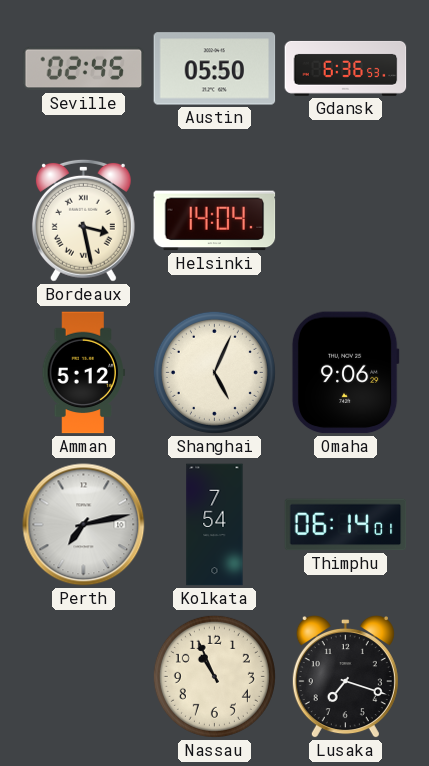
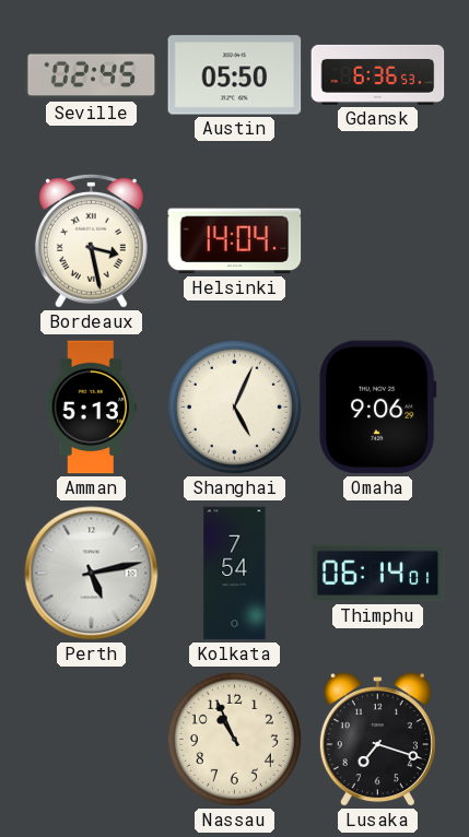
Amman: 5:12 -> 5:13 (91, 408)
Perth: 7:13 -> 5:13 (92, 574)
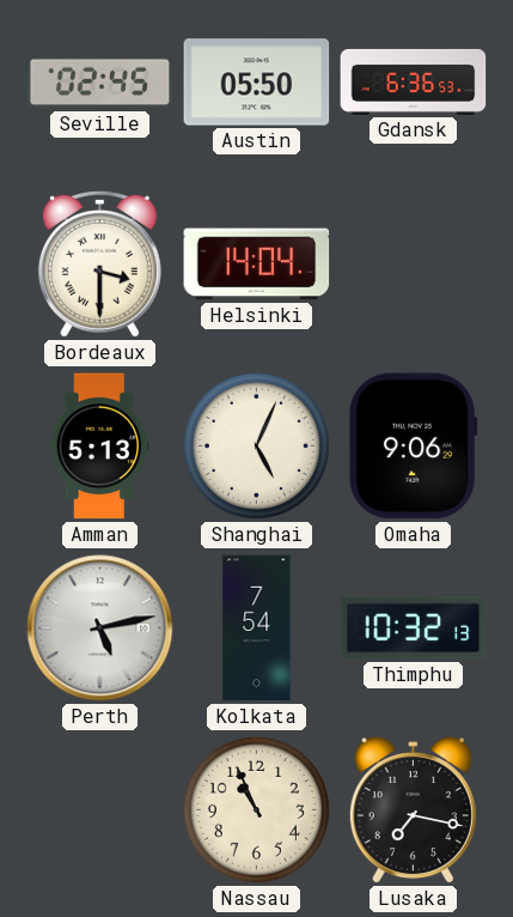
Bordeaux: 3:28 -> 3:30 (99, 263)
Thimphu: 06:14 -> 10:32 (414, 628)
Lusaka: 7:18 -> 7:17 (413, 812)
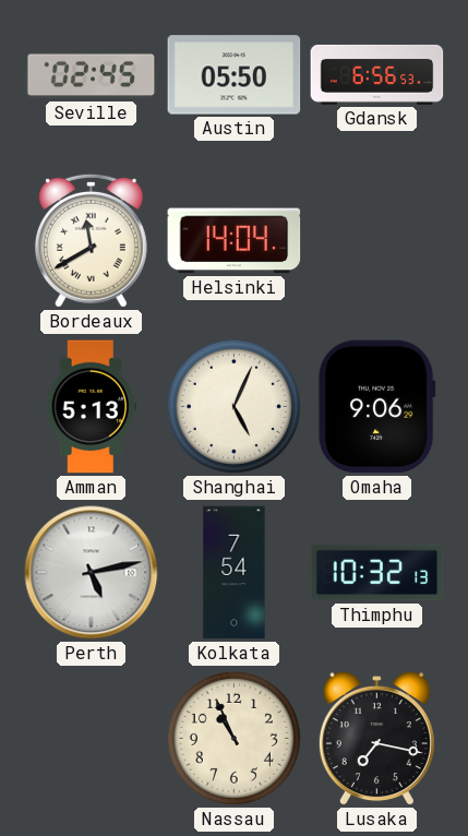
Gdansk: 6:36 -> 6:56 (377, 74)
Bordeaux: 3:30 -> 11:40 (91, 240)
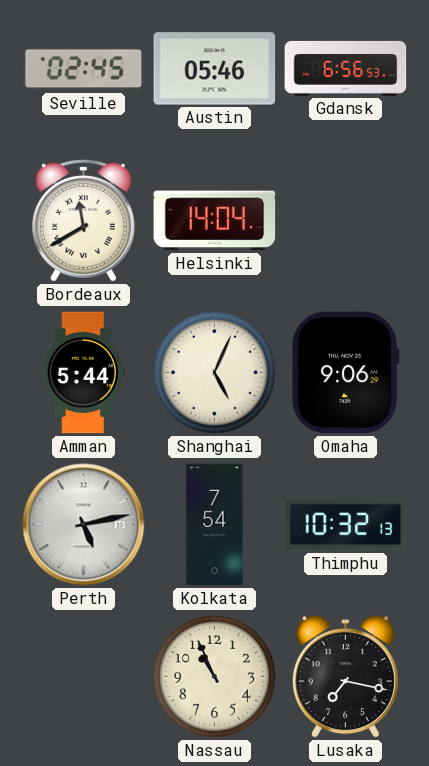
Austin: 05:50 -> 05:46 (215, 69)
Amman: 5:13 -> 5:44 (83, 373)
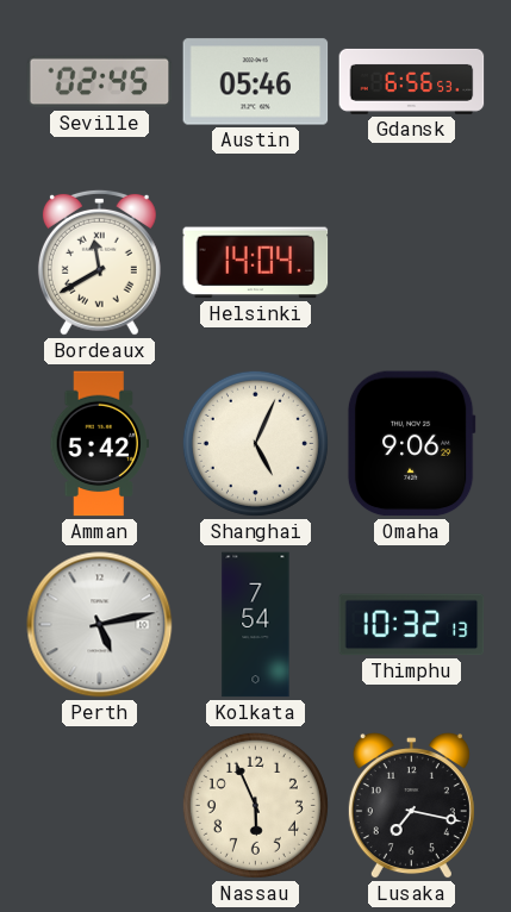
Amman: 5:44 -> 5:42 (99, 444)
Nassau: 10:56 -> 5:56 (255, 805)
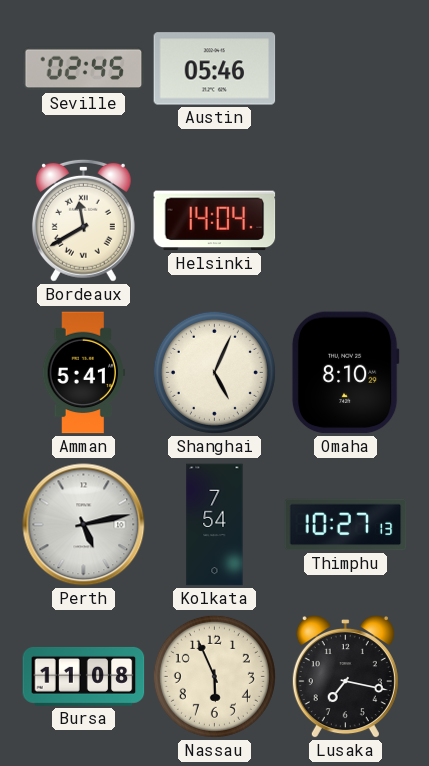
Gdansk: 6:56 -> none (412, 81)
Amman: 5:42 -> 5:41 (83, 373)
Omaha: 9:06 -> 8:10 (345, 373)
Thimphu: 10:32 -> 10:27 (346, 525)
Bursa: none -> 11:08 (84, 676)
